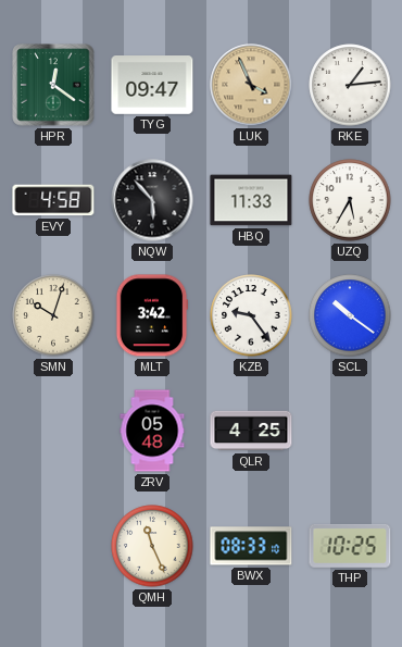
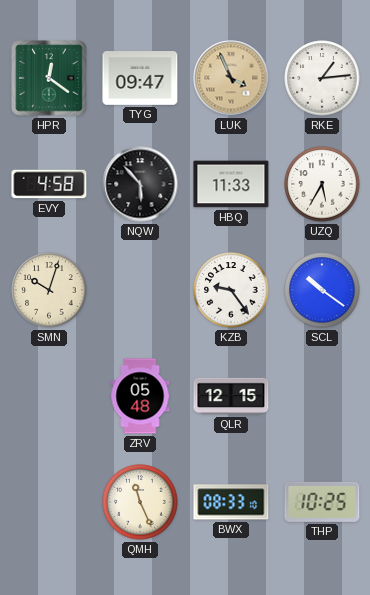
MLT: 3:42 -> none (152, 315)
QLR: 4:25 -> 12:15 (231, 396)
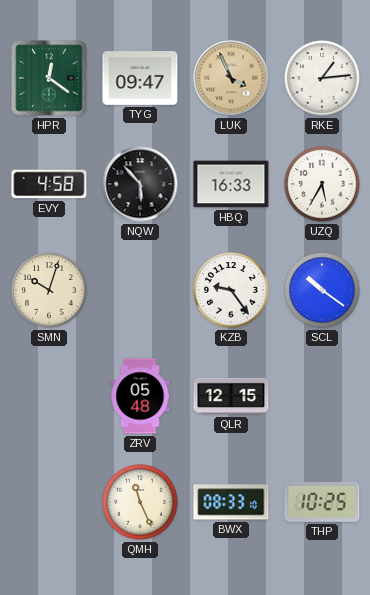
HBQ: 11:33 -> 16:33 (231, 184)
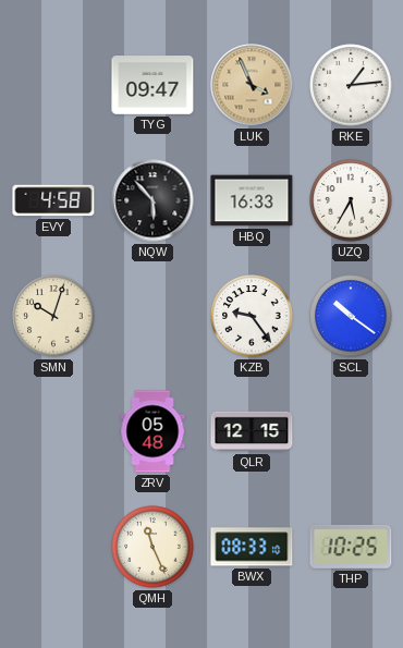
HPR: 12:21 -> none (49, 78)
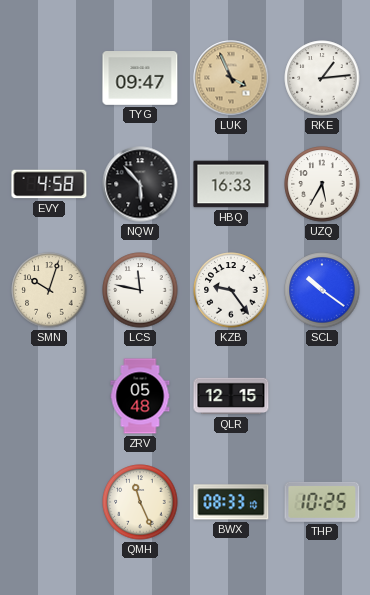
LCS: none -> 11:47 (140, 290)
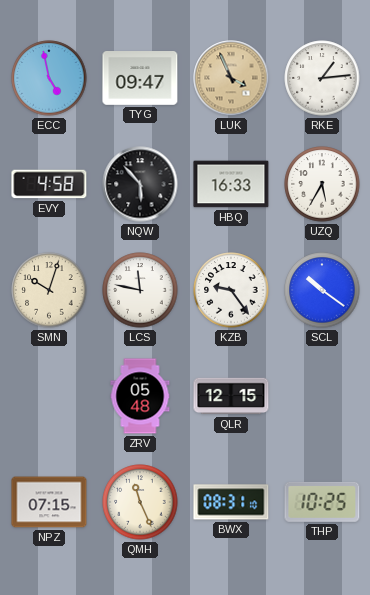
ECC: none -> 4:58 (49, 78)
NPZ: none -> 07:15 (49, 502)
BWX: 08:33 -> 08:31 (231, 502)
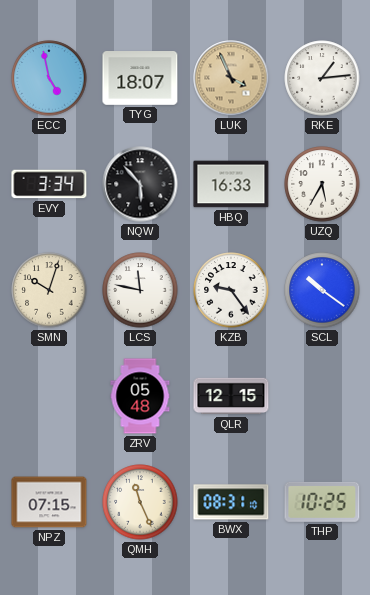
TYG: 09:47 -> 18:07 (140, 79)
EVY: 4:58 -> 3:34 (49, 184)
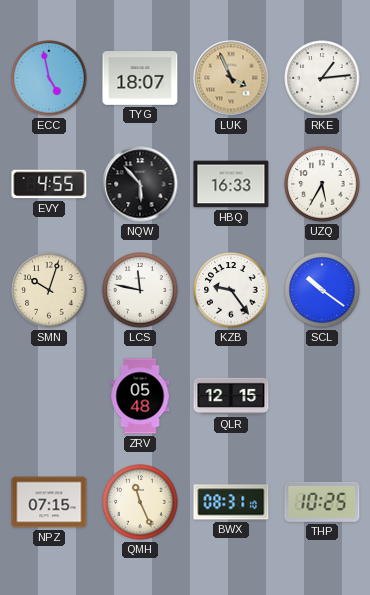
EVY: 3:34 -> 4:55 (49, 184)
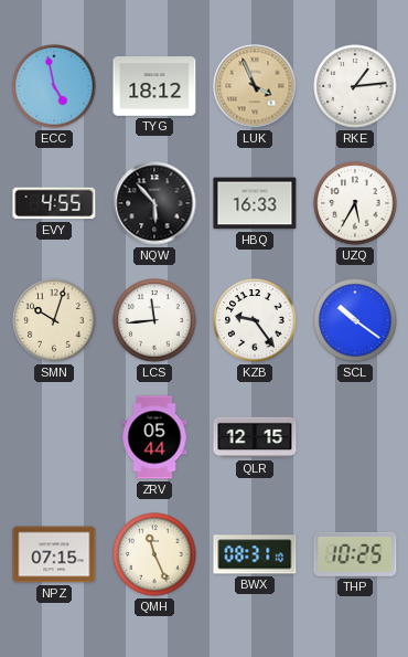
TYG: 18:07 -> 18:12 (154, 87)
LCS: 11:47 -> 11:44 (154, 320)
ZRV: 05:48 -> 05:44 (154, 437)
